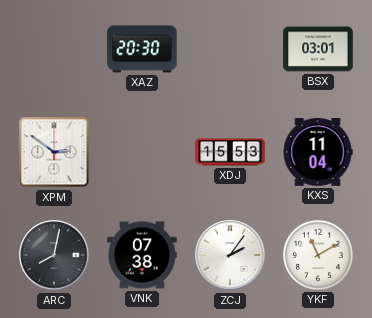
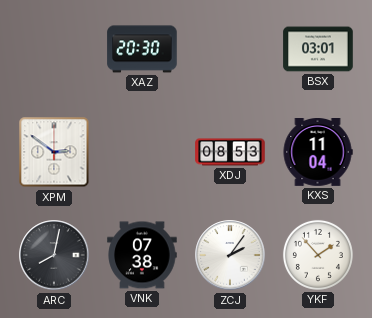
XDJ: 15:53 -> 08:53 (230, 152)
YKF: 11:10 -> 1:53 (318, 255)
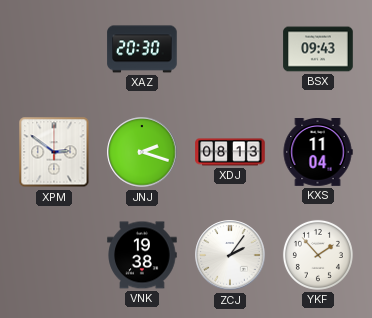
BSX: 03:01 -> 09:43 (318, 49)
JNJ: none -> 2:18 (142, 152)
XDJ: 08:53 -> 08:13 (230, 152)
ARC: 8:02 -> none (54, 255)
VNK: 07:38 -> 19:38 (142, 255)
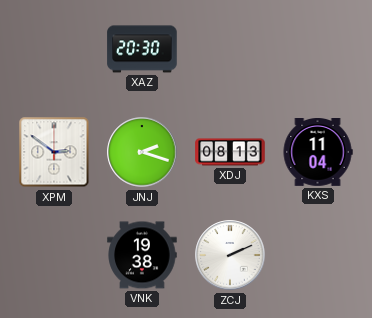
BSX: 09:43 -> none (318, 49)
ZCJ: 2:06 -> 2:11 (230, 255)
YKF: 1:53 -> none (318, 255)
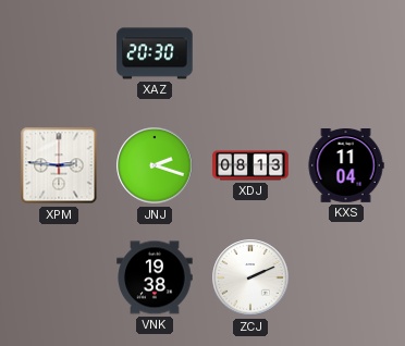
XPM: 2:51 -> 2:46 (59, 165)
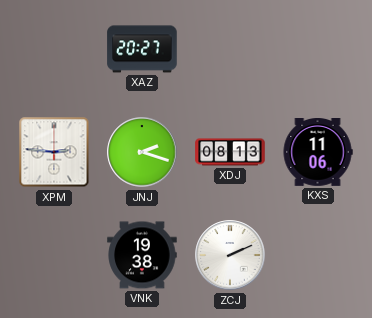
XAZ: 20:30 -> 20:27 (142, 49)
KXS: 11:04 -> 11:06 (318, 153)
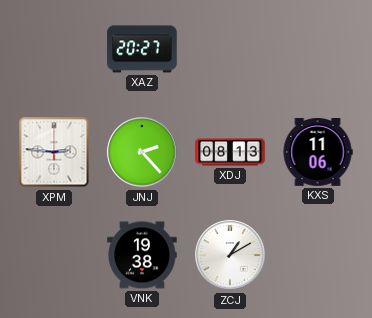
JNJ: 2:18 -> 2:23 (142, 152)
ZCJ: 2:11 -> 1:10 (230, 255)
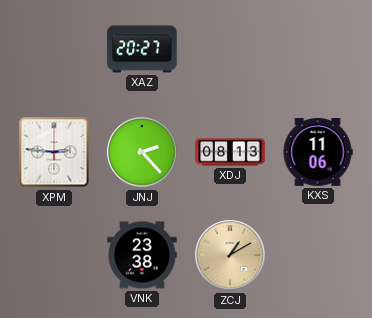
VNK: 19:38 -> 23:38 (142, 255)
ZCJ dial: white -> champagne (230, 255)
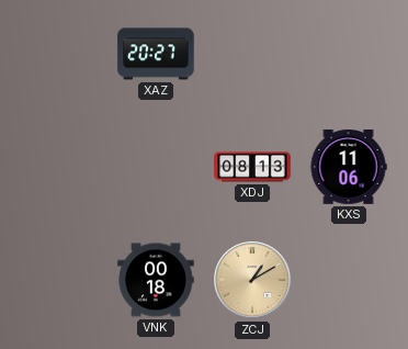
XPM: 2:46 -> none (54, 152)
JNJ: 2:23 -> none (142, 152)
VNK: 23:38 -> 00:18 (156, 280)
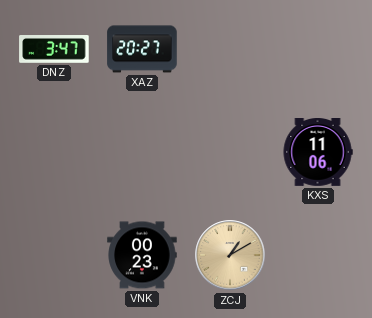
DNZ: none -> 3:47 (54, 50)
XDJ: 08:13 -> none (252, 167)
VNK: 00:18 -> 00:23 (142, 255)
